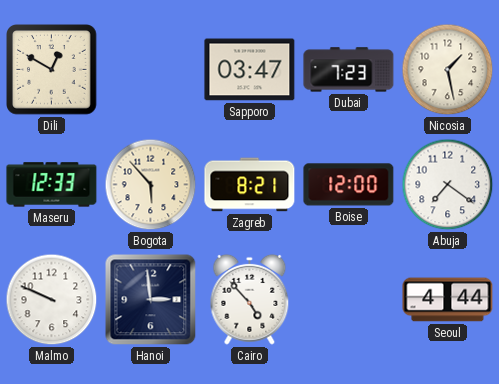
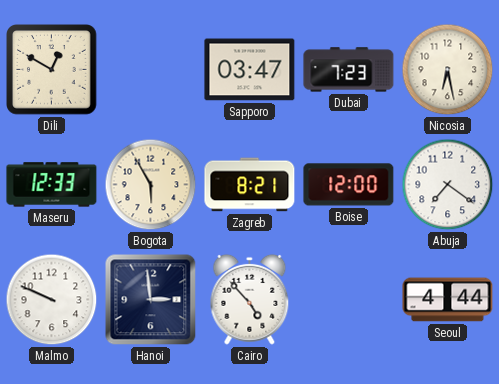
Nicosia: 1:28 -> 6:28 (448, 70)
Bogota: 5:53 -> 5:55 (151, 185)
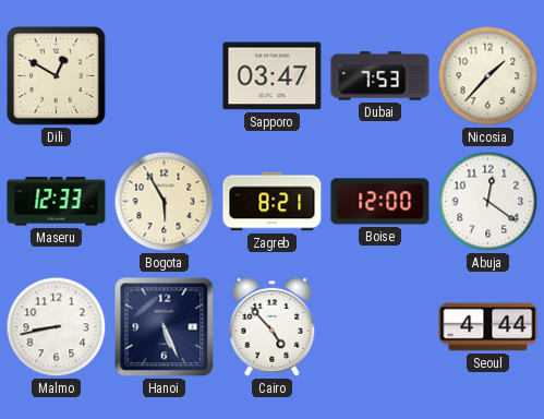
Dubai: 7:23 -> 7:53 (380, 76)
Nicosia: 6:28 -> 1:37 (488, 76)
Abuja: 7:21 -> 12:21 (488, 202)
Malmo: 9:49 -> 8:43 (57, 327)
Hanoi: 2:59 -> 5:26 (165, 327)
